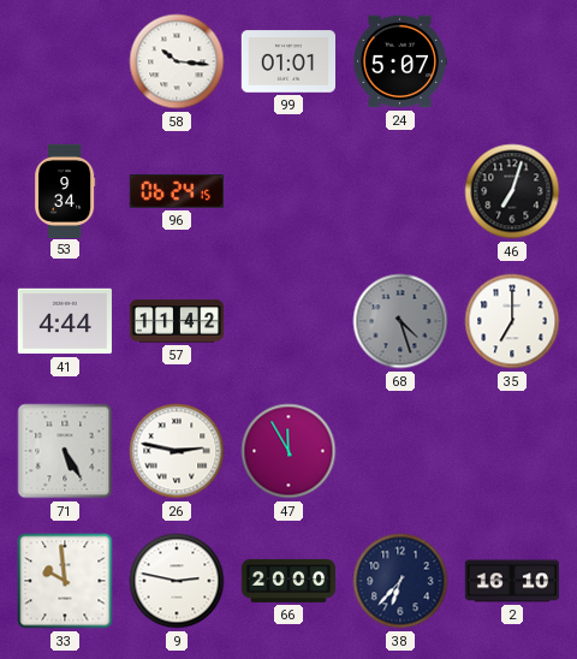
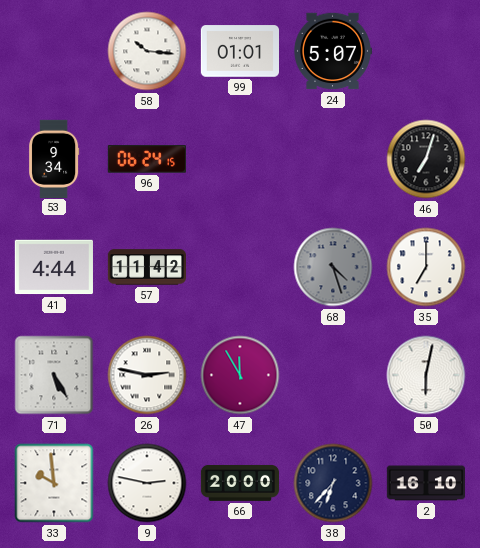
50: none -> 6:02 (426, 375)
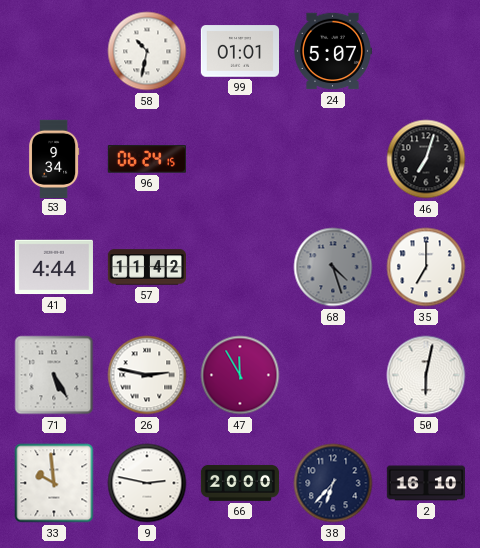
58: 10:16 -> 10:32 (147, 51)
